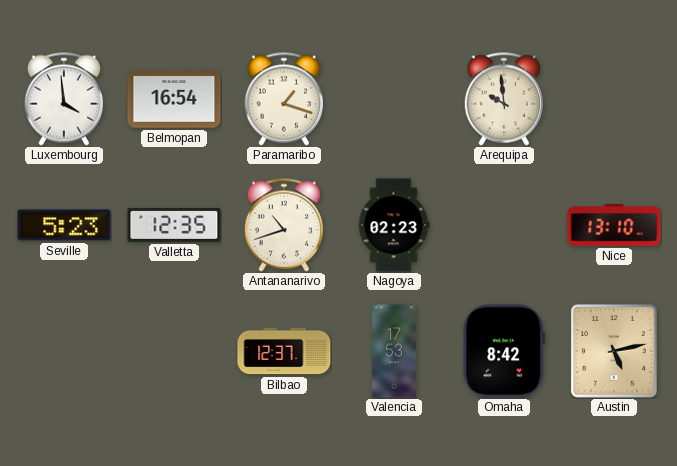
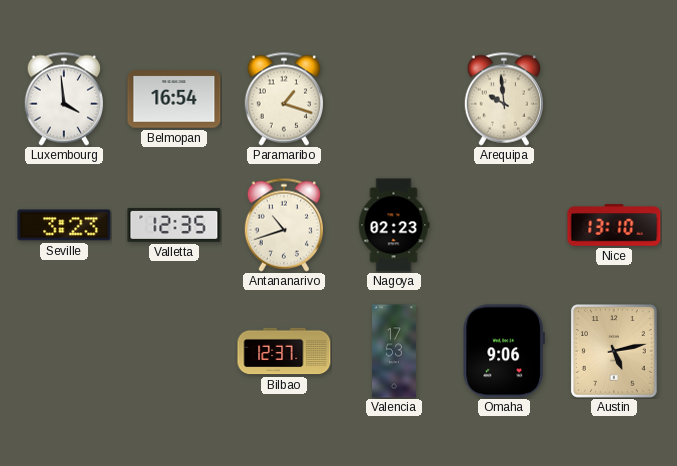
Seville: 5:23 -> 3:23 (64, 225)
Omaha: 8:42 -> 9:06 (504, 351)
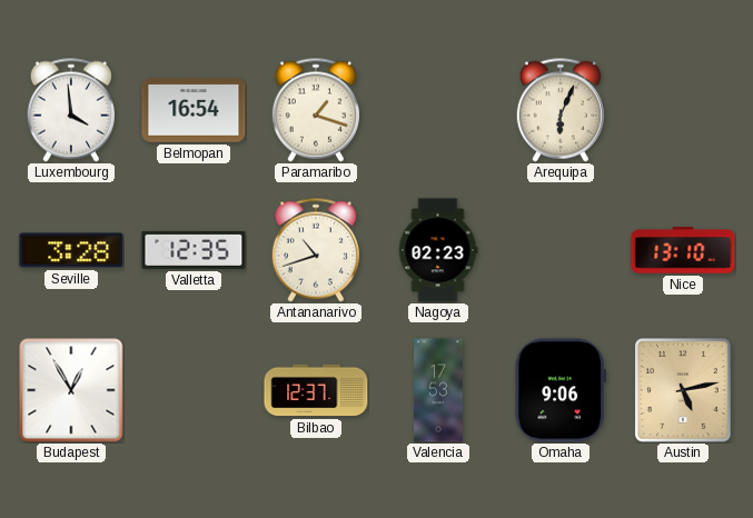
Arequipa: 9:59 -> 6:04 (559, 110)
Seville: 3:23 -> 3:28 (71, 250)
Budapest: none -> 12:55 (71, 390)
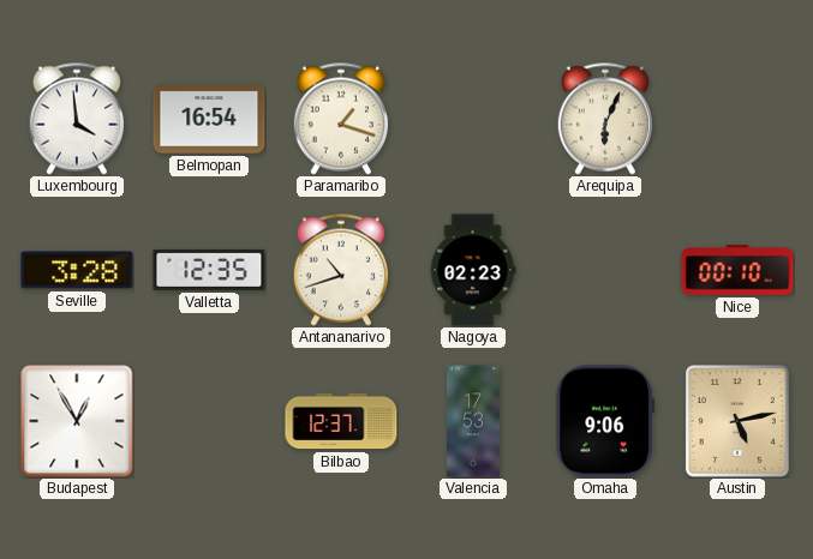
Nice: 13:10 -> 00:10 (737, 270)
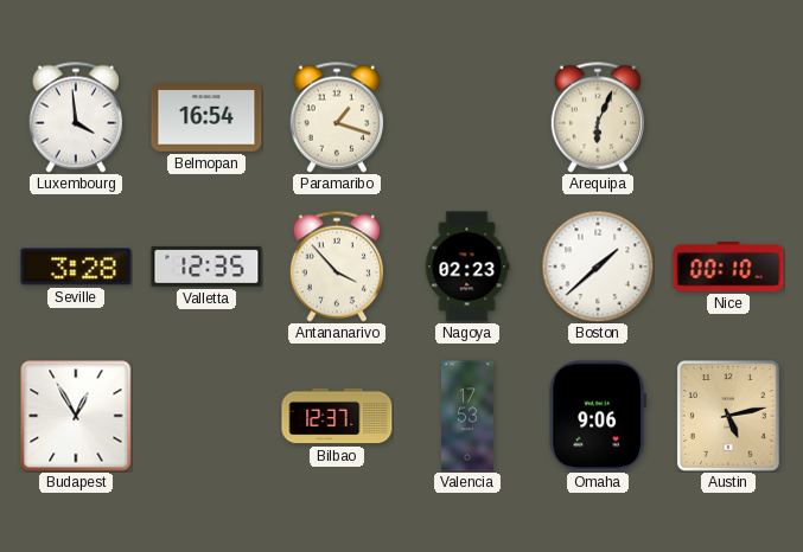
Antananarivo: 10:42 -> 3:53 (336, 267)
Boston: none -> 1:38 (598, 267)
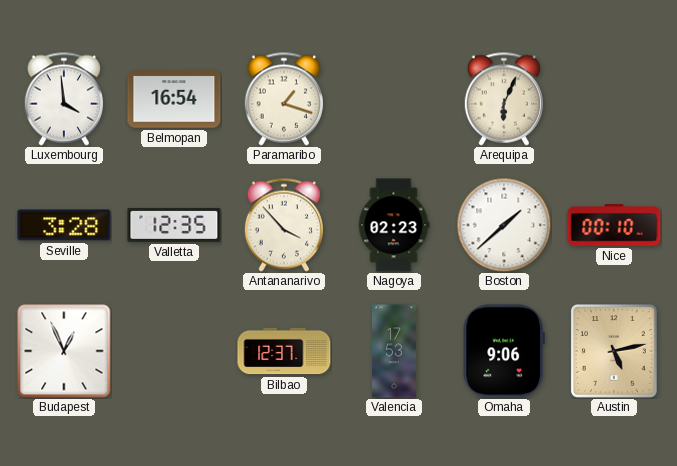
Budapest: 12:55 -> 12:56 (64, 351)
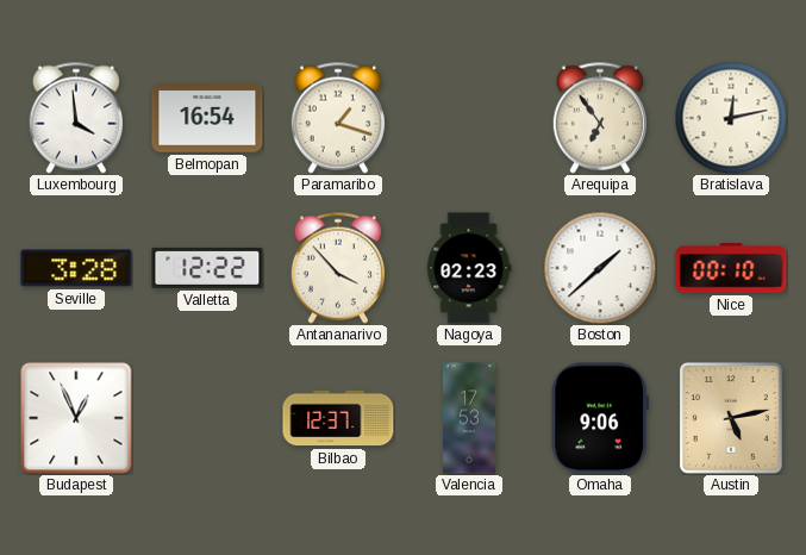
Arequipa: 6:04 -> 6:54 (599, 118)
Bratislava: none -> 12:13 (731, 118)
Valletta: 12:35 -> 12:22 (207, 268)
